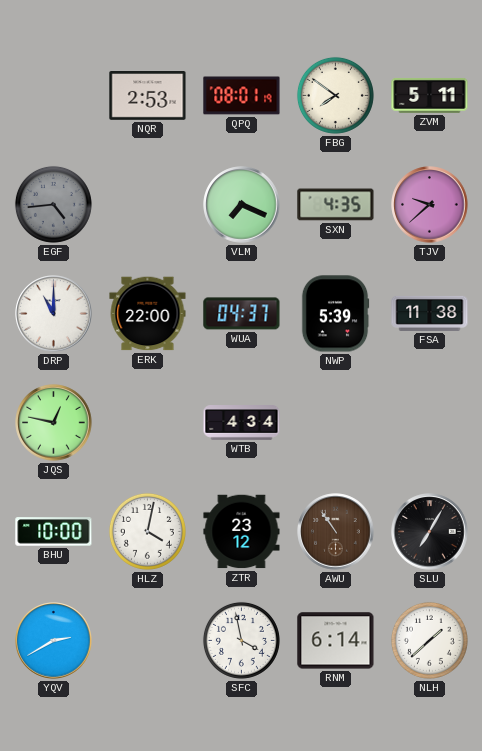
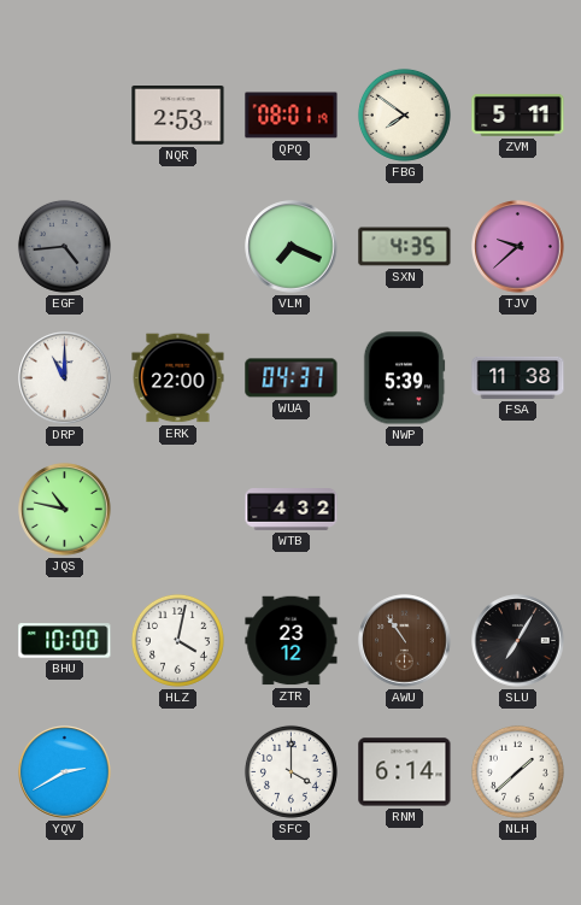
JQS: 12:47 -> 10:47 (65, 510)
WTB: 4:34 -> 4:32 (292, 510)
SFC: 3:58 -> 4:00 (290, 771)
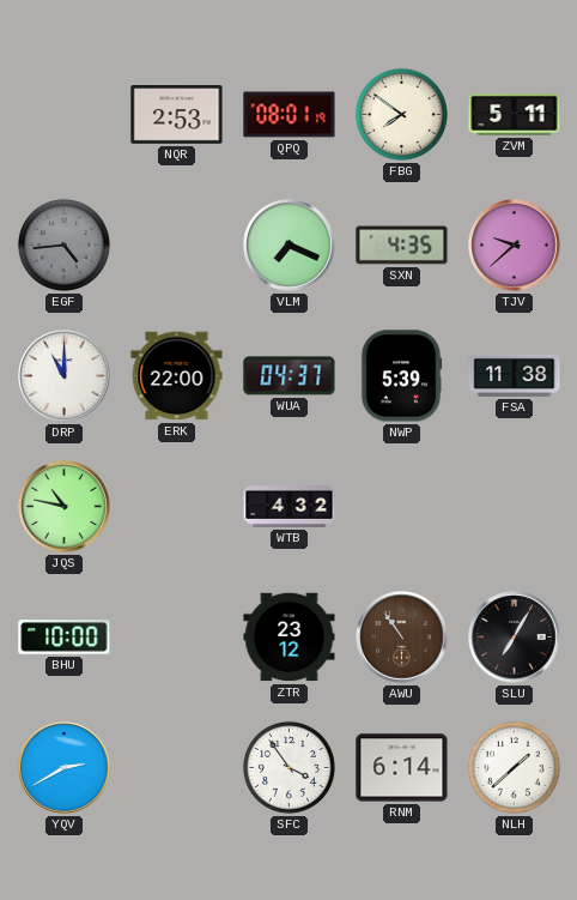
HLZ: 4:02 -> none (177, 640)
SFC: 4:00 -> 3:54 (288, 767)
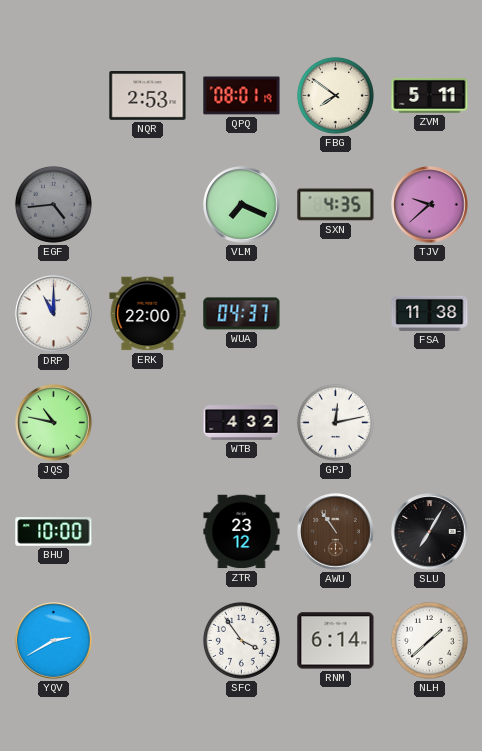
NWP: 5:39 -> none (401, 376)
GPJ: none -> 12:13 (335, 422)
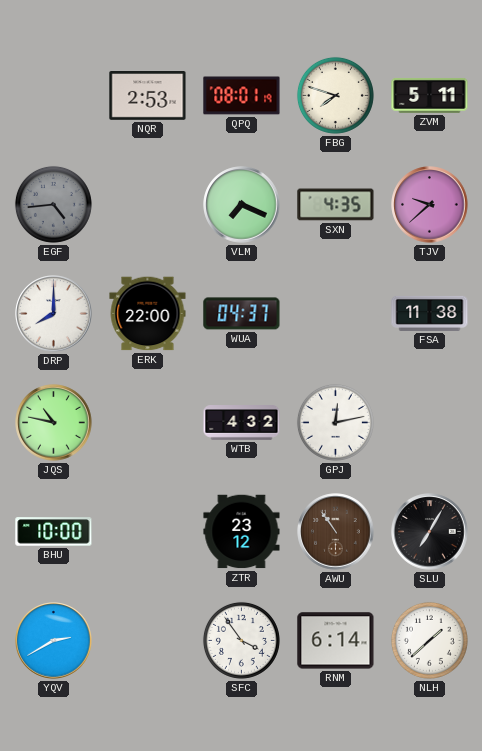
FBG: 7:51 -> 7:48 (335, 95)
DRP: 11:00 -> 8:00 (54, 314)
